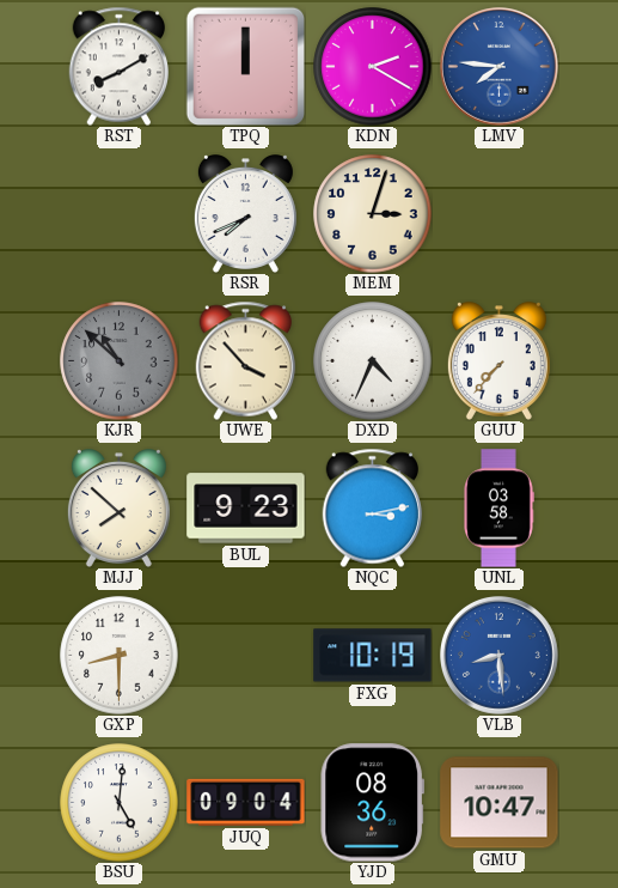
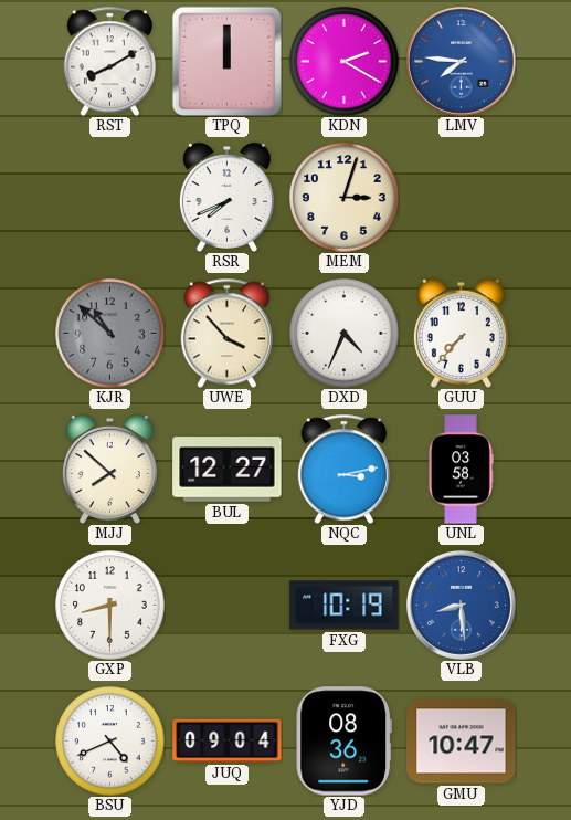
BUL: 9:23 -> 12:27 (228, 470)
BSU: 5:01 -> 4:41 (110, 742)
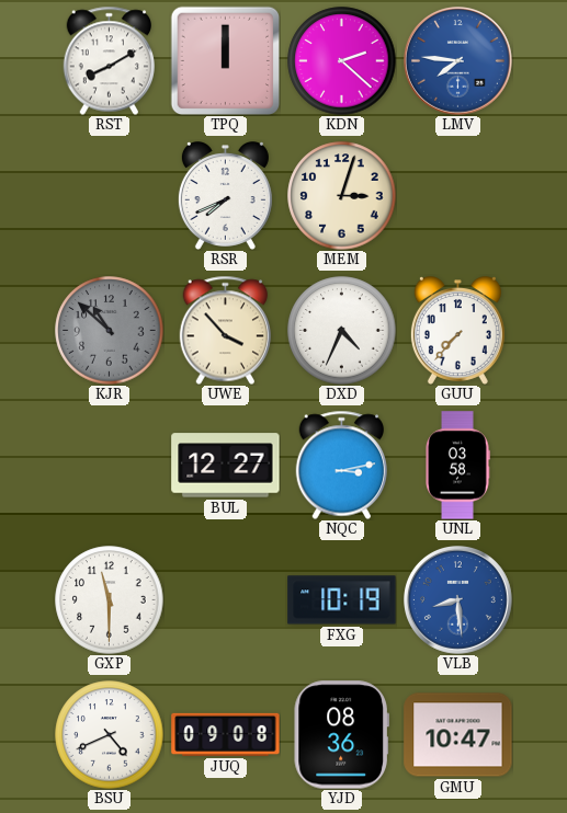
KDN: 2:20 -> 2:22 (342, 61)
MJJ: 7:52 -> none (109, 470)
GXP: 8:30 -> 11:30 (110, 600)
JUQ: 09:04 -> 09:08 (226, 734)
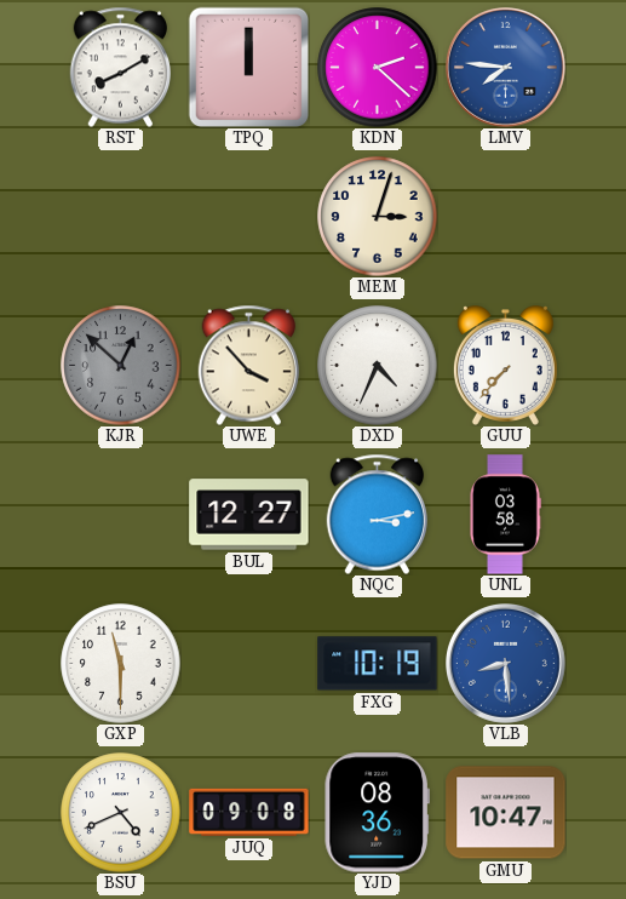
RSR: 7:41 -> none (225, 196)
KJR: 10:52 -> 12:52 (121, 366)
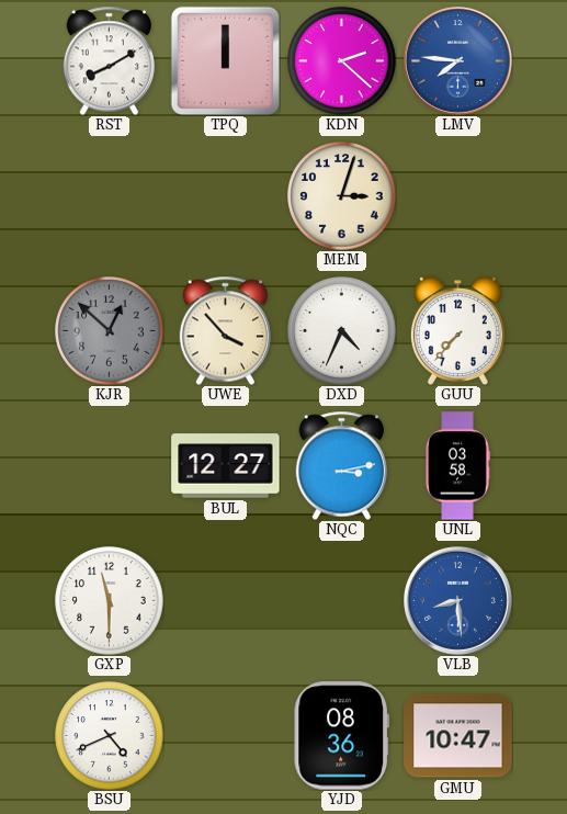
FXG: 10:19 -> none (378, 664)
JUQ: 09:08 -> none (249, 812)
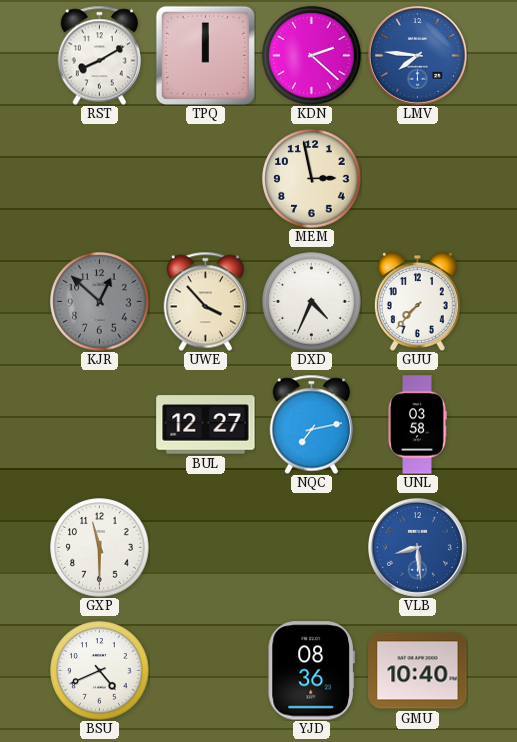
MEM: 3:03 -> 2:58 (312, 179)
NQC: 3:13 -> 7:13 (312, 424)
GMU: 10:47 -> 10:40 (418, 671)
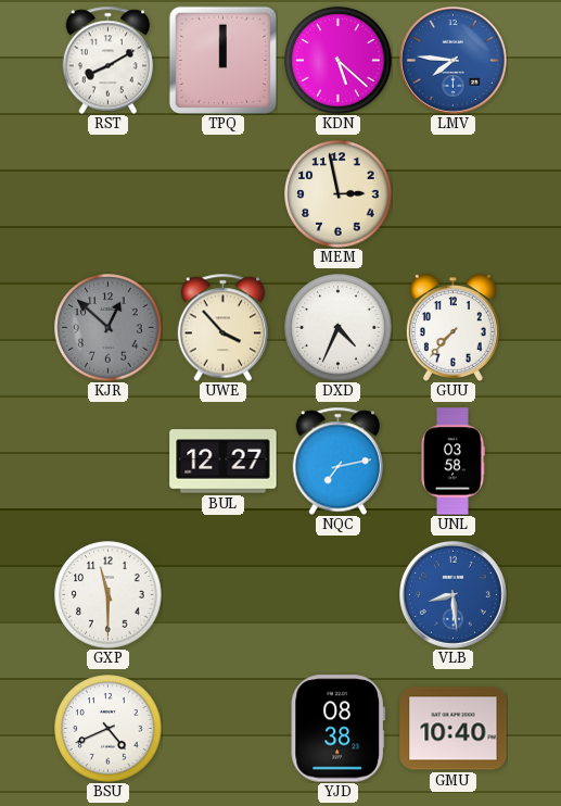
KDN: 2:22 -> 5:22 (339, 61)
YJD: 08:36 -> 08:38 (337, 729)
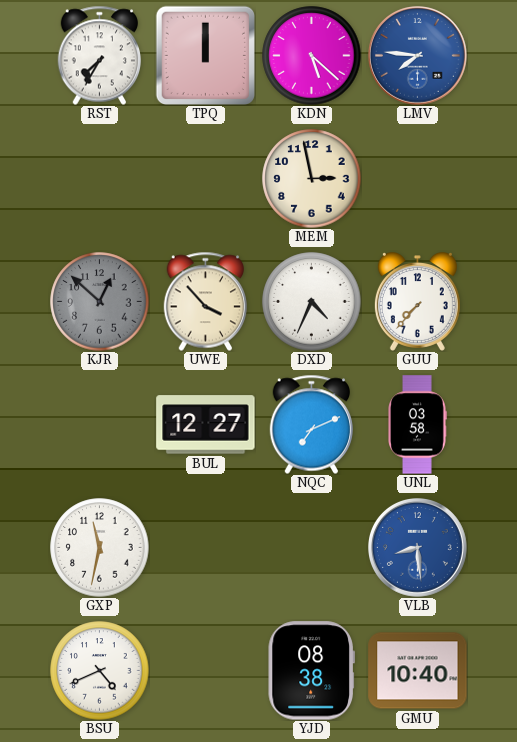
RST: 8:10 -> 7:35 (100, 55)
NQC: 7:13 -> 7:11 (312, 424)
GXP: 11:30 -> 11:32 (100, 548)
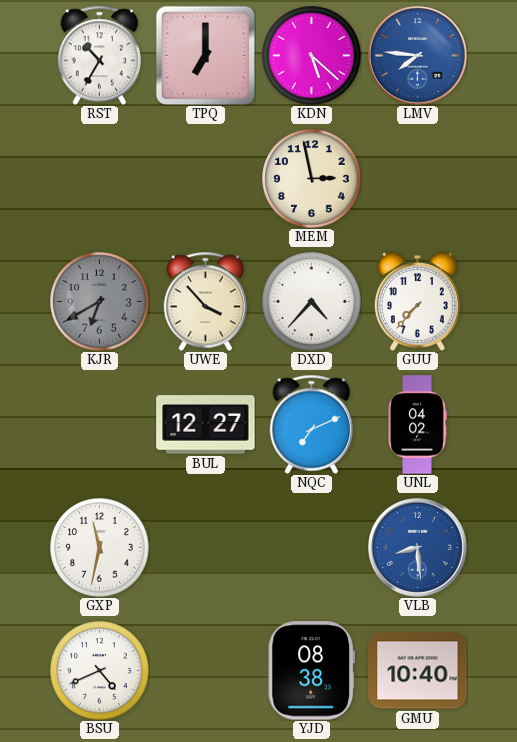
RST: 7:35 -> 10:35 (100, 55)
TPQ: 12:00 -> 7:00 (205, 55)
KJR: 12:52 -> 6:40 (100, 302)
DXD: 4:34 -> 4:37 (312, 302)
UNL: 03:58 -> 04:02 (417, 425)
